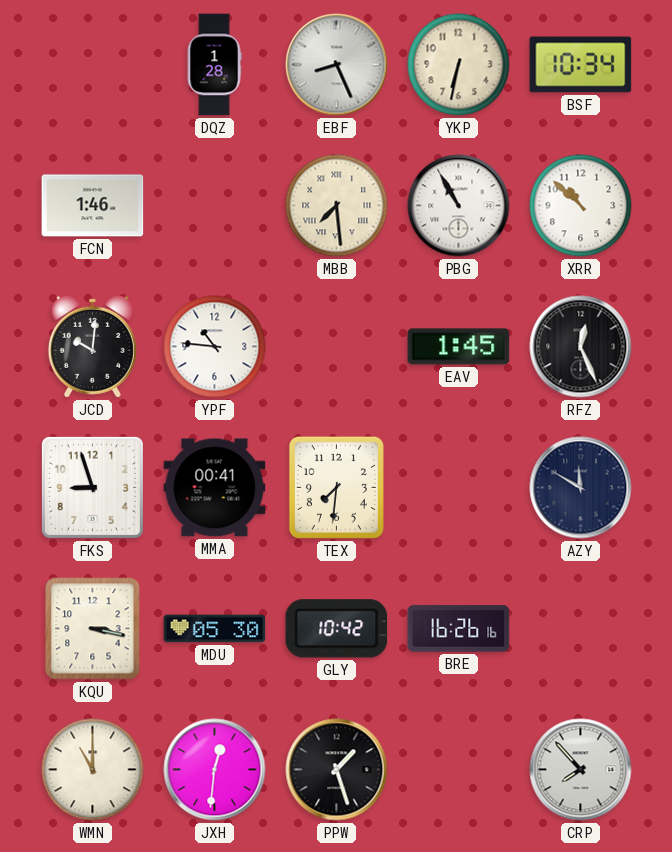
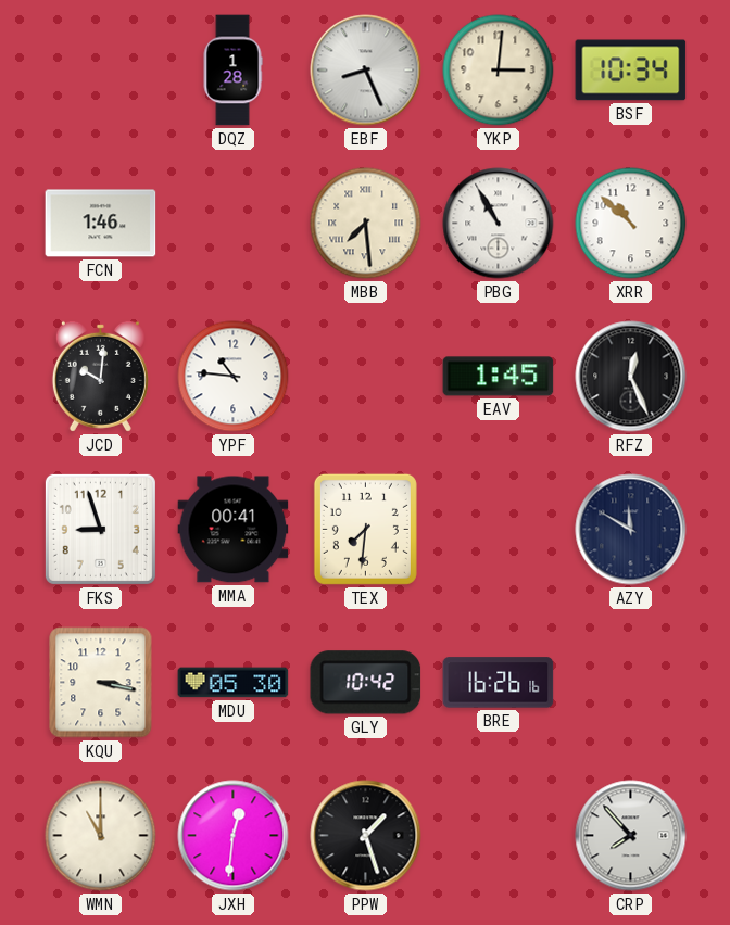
YKP: 6:32 -> 3:01 (499, 71)
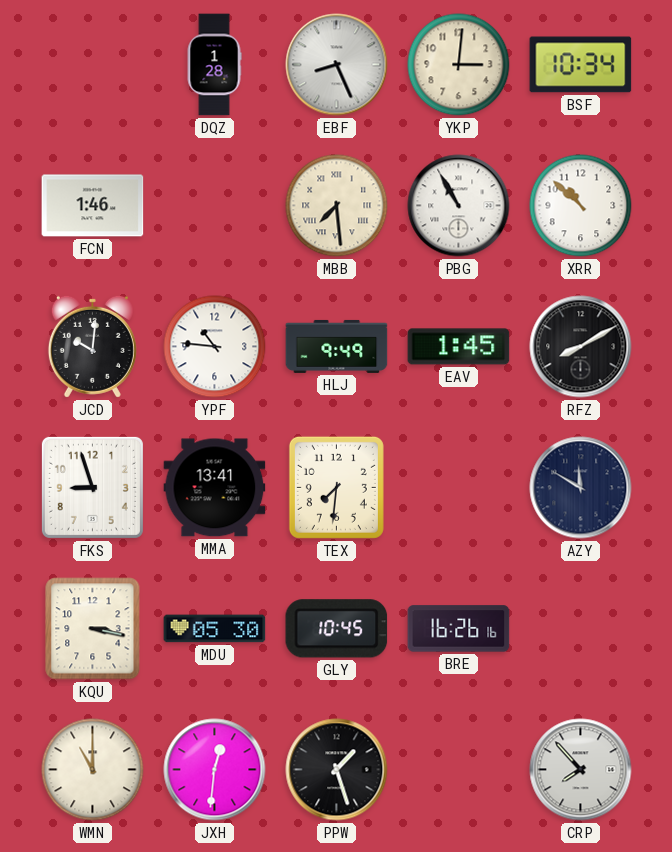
HLJ: none -> 9:49 (337, 346)
RFZ: 12:26 -> 8:10 (581, 347)
MMA: 00:41 -> 13:41 (215, 488)
GLY: 10:42 -> 10:45 (337, 629)
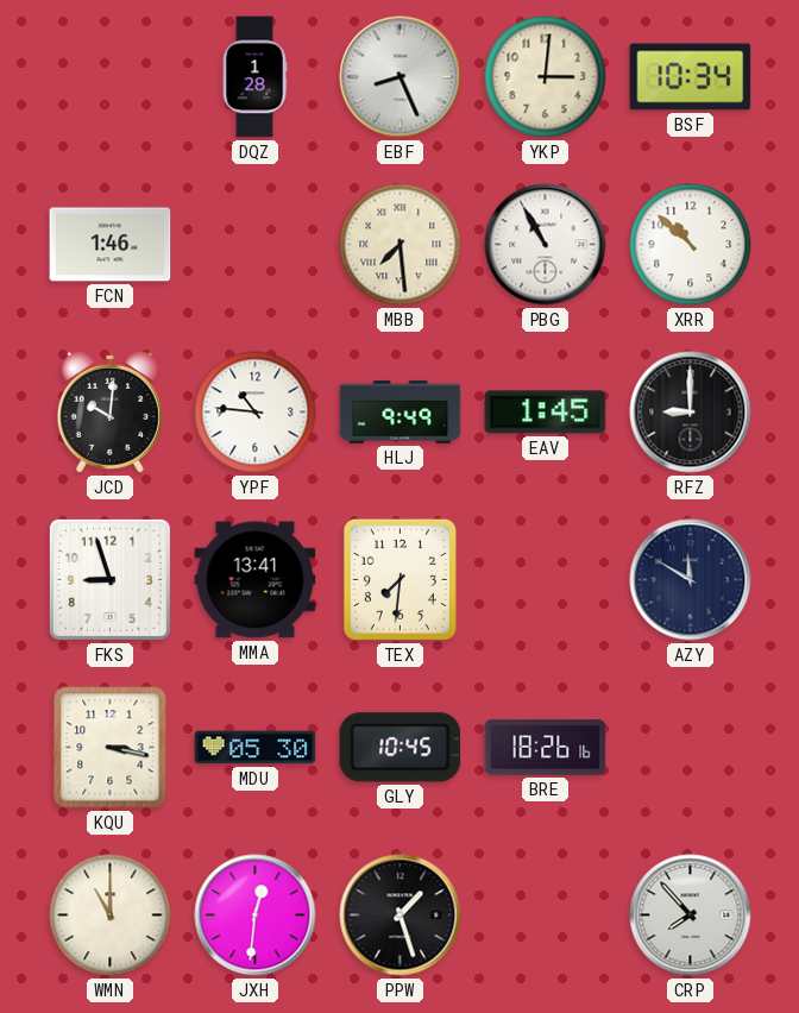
RFZ: 8:10 -> 9:00 (691, 413)
BRE: 16:26 -> 18:26 (546, 748)
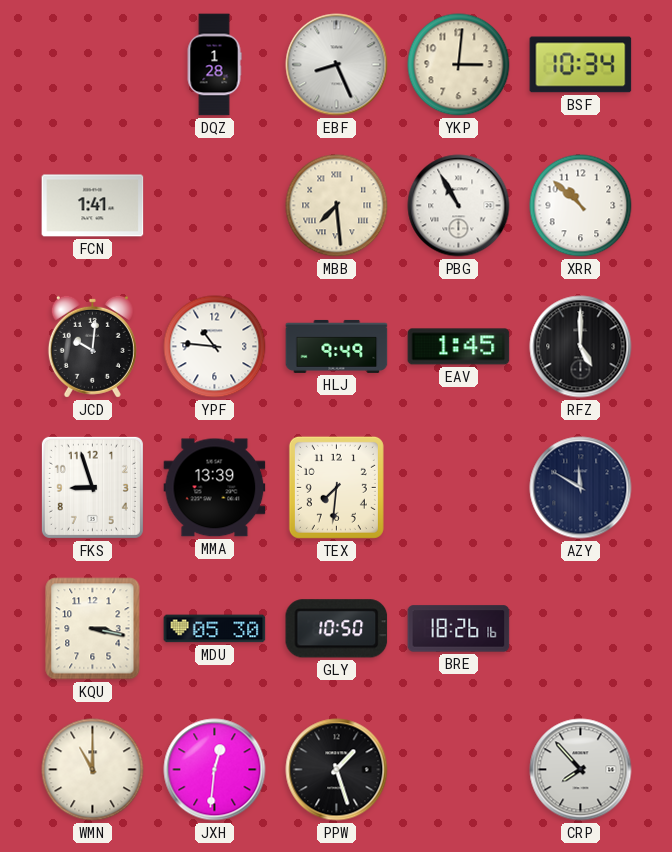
FCN: 1:46 -> 1:41 (93, 206)
RFZ: 9:00 -> 5:00 (581, 347)
MMA: 13:41 -> 13:39 (215, 488)
GLY: 10:45 -> 10:50 (337, 629)
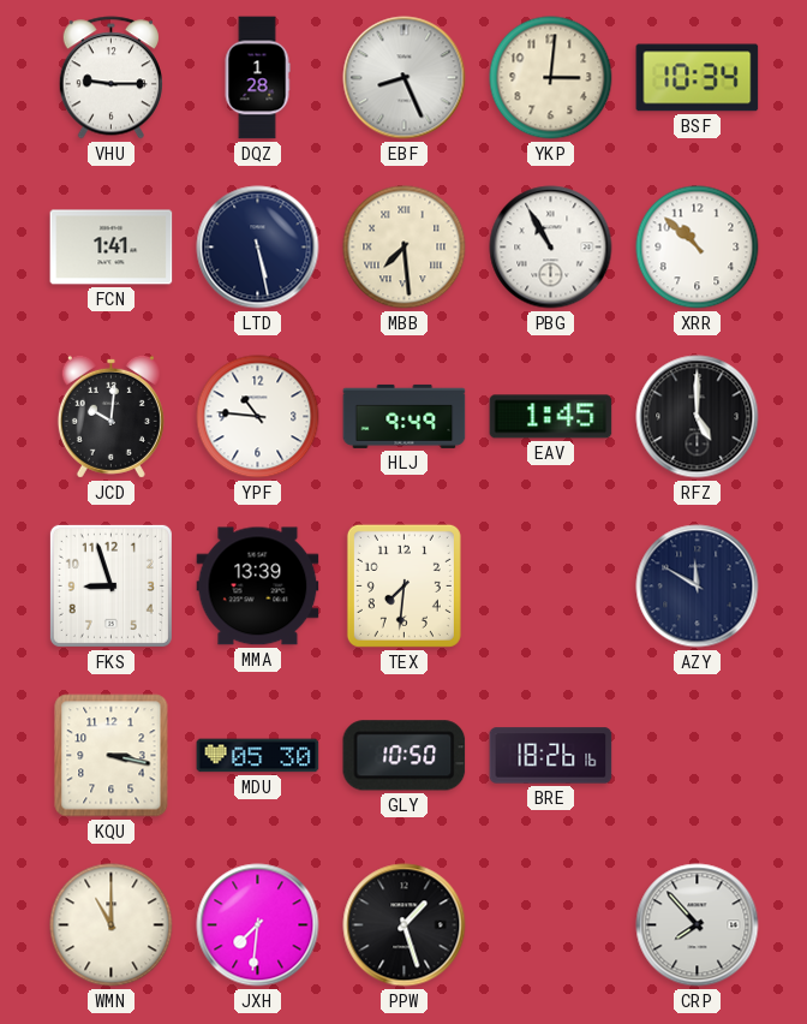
VHU: none -> 9:15 (110, 78)
LTD: none -> 5:28 (258, 248)
JXH: 12:31 -> 7:31 (258, 925)
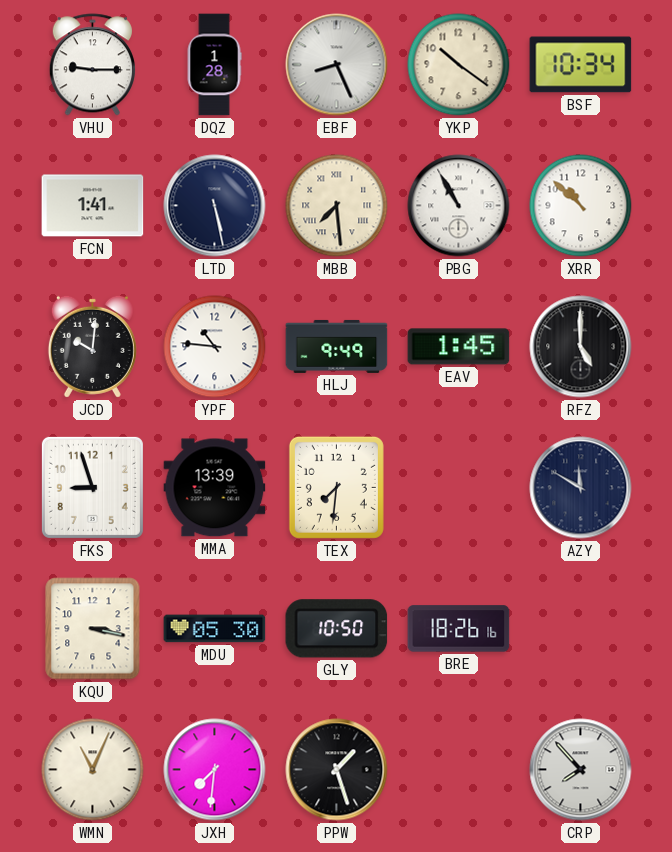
YKP: 3:01 -> 10:21 (459, 65)
WMN: 11:00 -> 11:04 (93, 770)
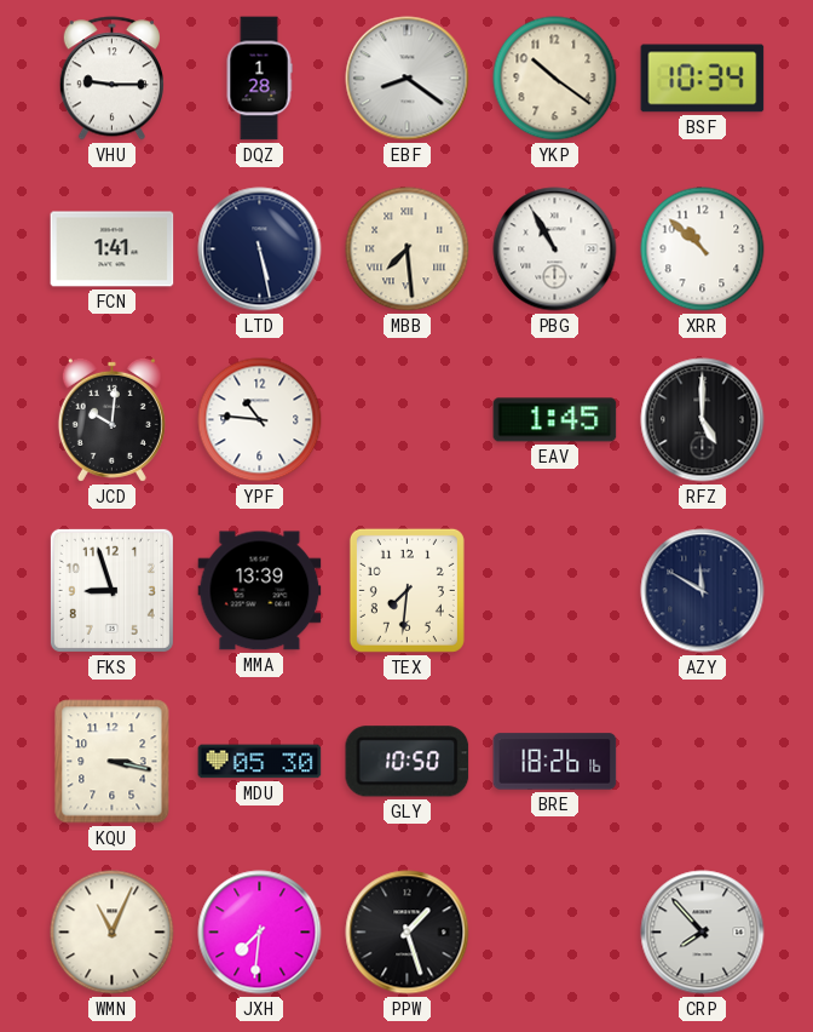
EBF: 8:26 -> 8:21 (408, 79)
HLJ: 9:49 -> none (337, 346)
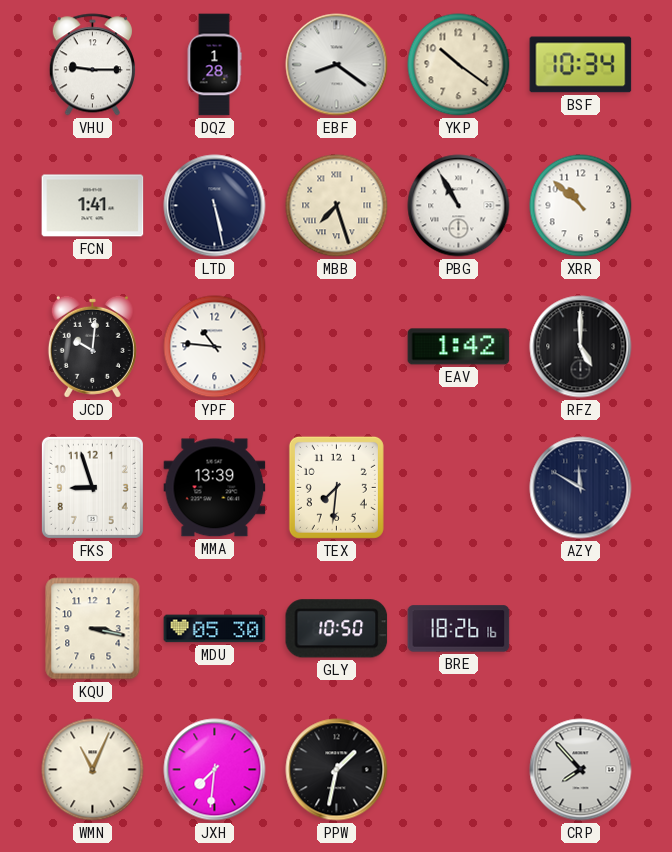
MBB: 7:29 -> 7:27 (337, 206)
EAV: 1:45 -> 1:42 (459, 347)
PPW: 1:27 -> 1:32 (337, 770)
